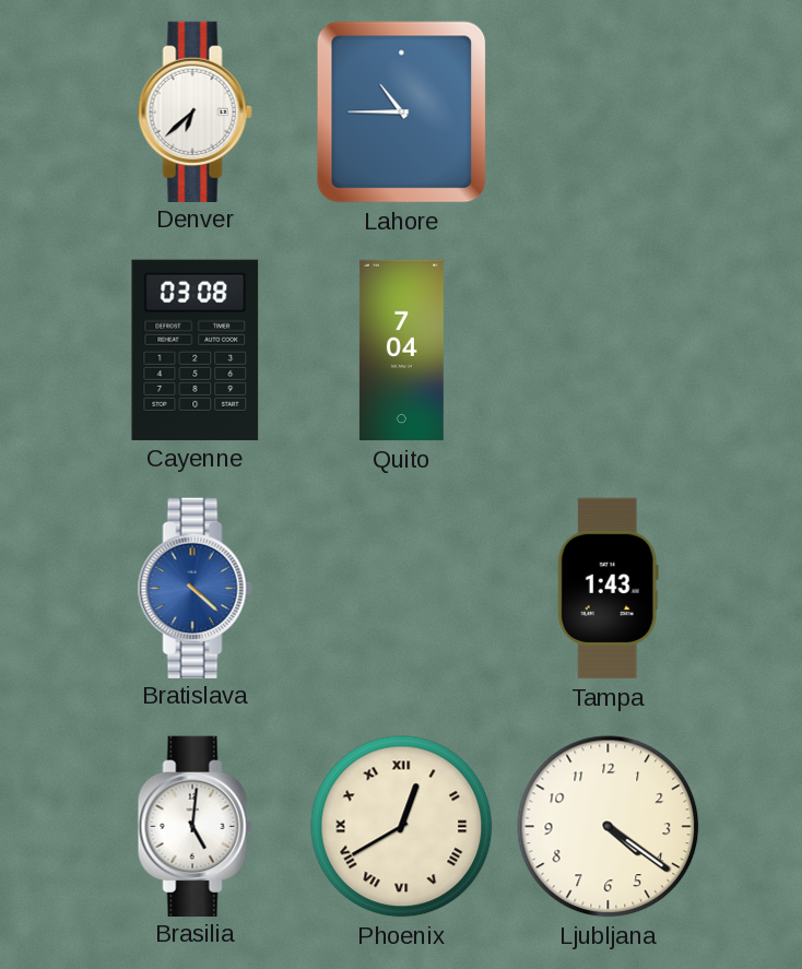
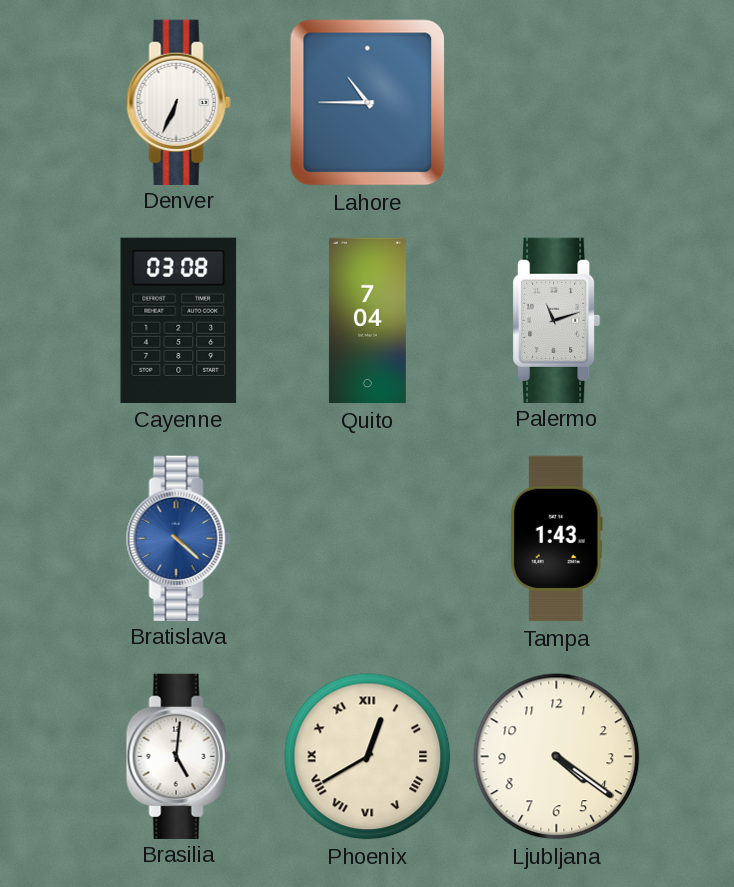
Denver: 6:38 -> 6:34 (178, 102)
Palermo: none -> 11:12 (557, 320)
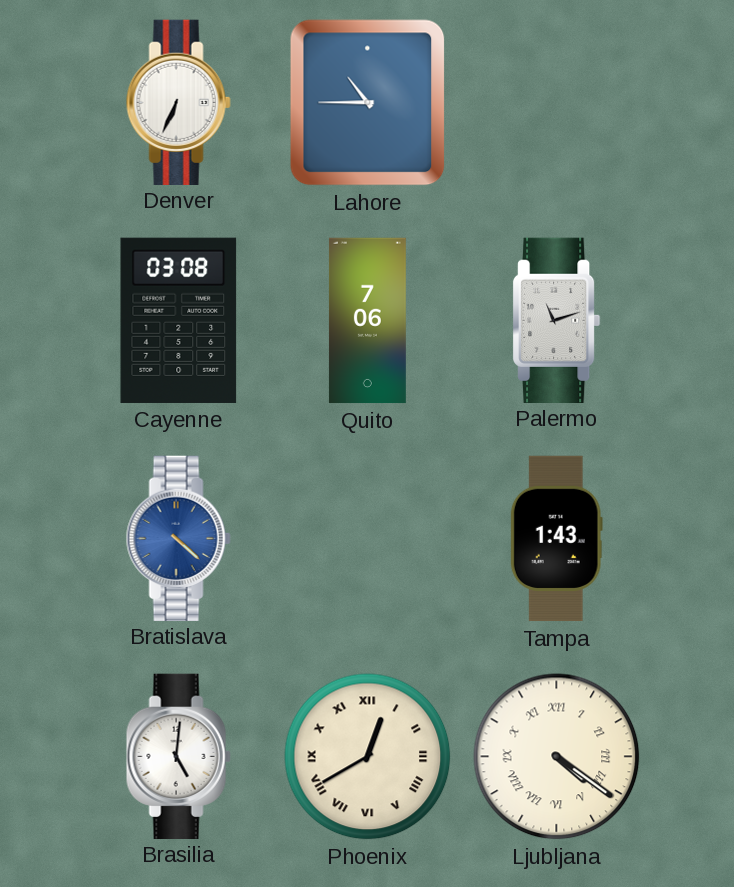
Quito: 7:04 -> 7:06 (367, 321)
Ljubljana numerals: Arabic -> Roman (557, 757)
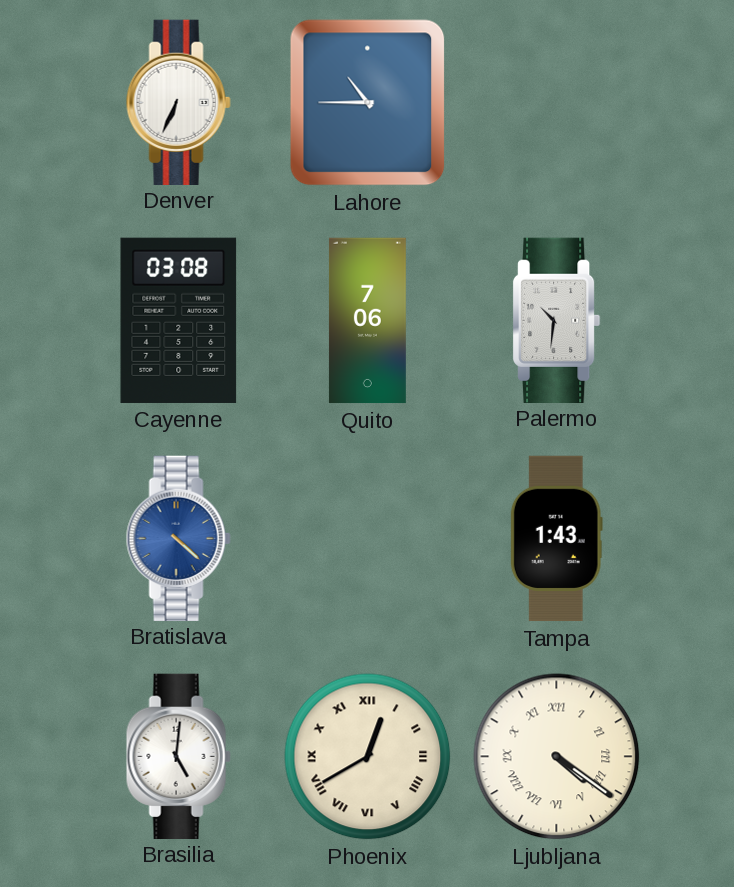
Palermo: 11:12 -> 10:31 (557, 320)
